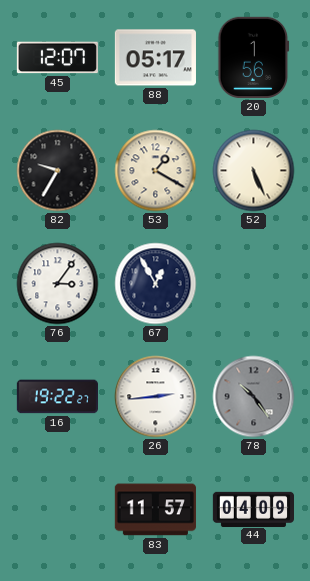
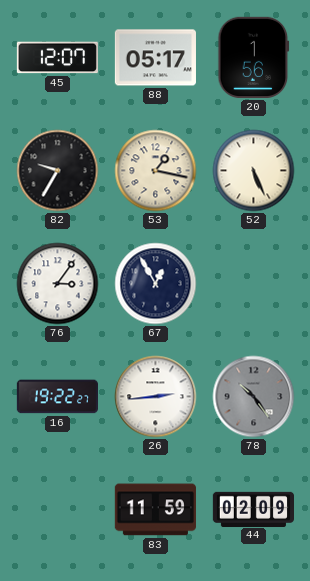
53: 1:20 -> 1:17 (156, 171)
83: 11:57 -> 11:59 (155, 510)
44: 04:09 -> 02:09 (253, 509)
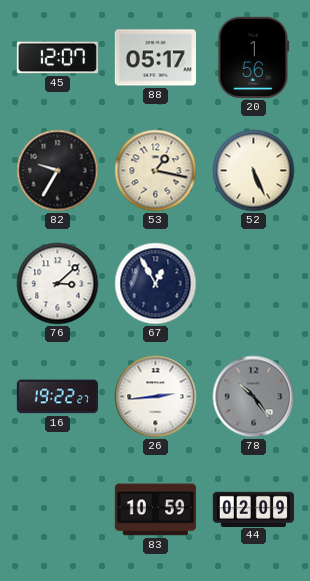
76: 3:06 -> 3:08 (58, 284)
83: 11:59 -> 10:59 (155, 510)
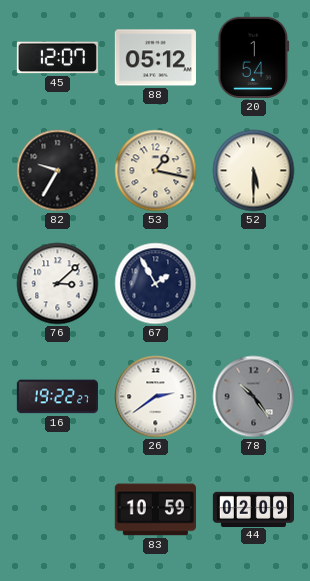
88: 05:17 -> 05:12 (155, 58)
20: 1:56 -> 1:54 (254, 57)
52: 5:26 -> 5:30 (254, 171)
67: 12:55 -> 1:55 (156, 284)
26: 2:44 -> 2:39 (156, 397)
